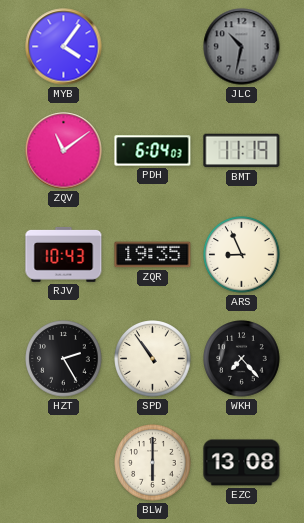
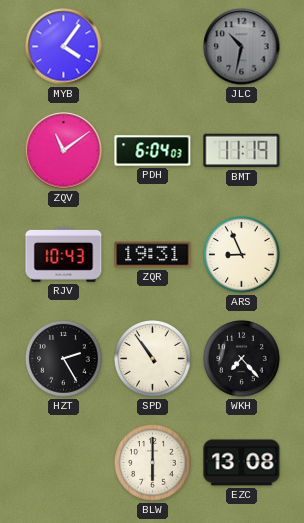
ZQR: 19:35 -> 19:31 (153, 255)
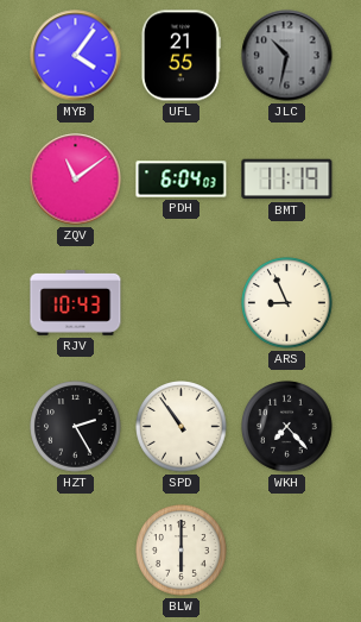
UFL: none -> 21:55 (180, 56)
ZQR: 19:31 -> none (153, 255)
EZC: 13:08 -> none (242, 463)
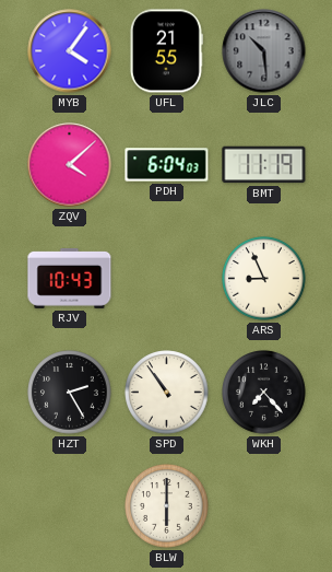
JLC: 10:32 -> 10:29 (264, 51)
ZQV: 11:09 -> 4:08 (70, 165)
